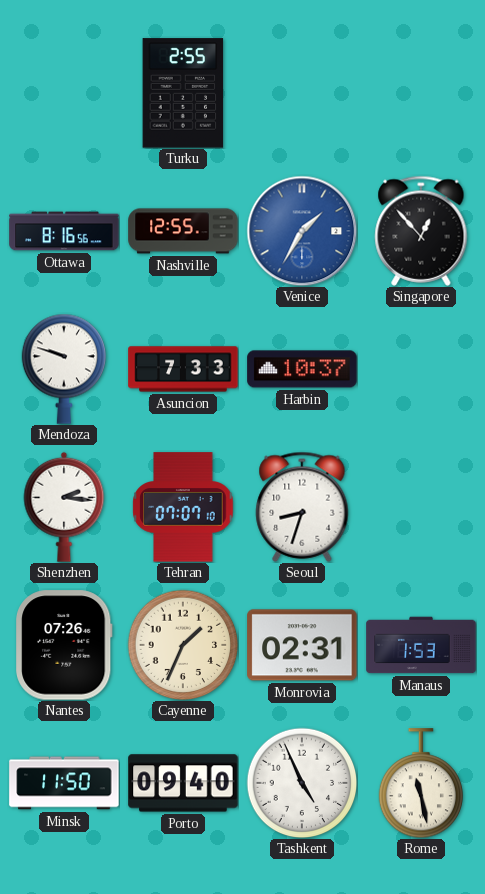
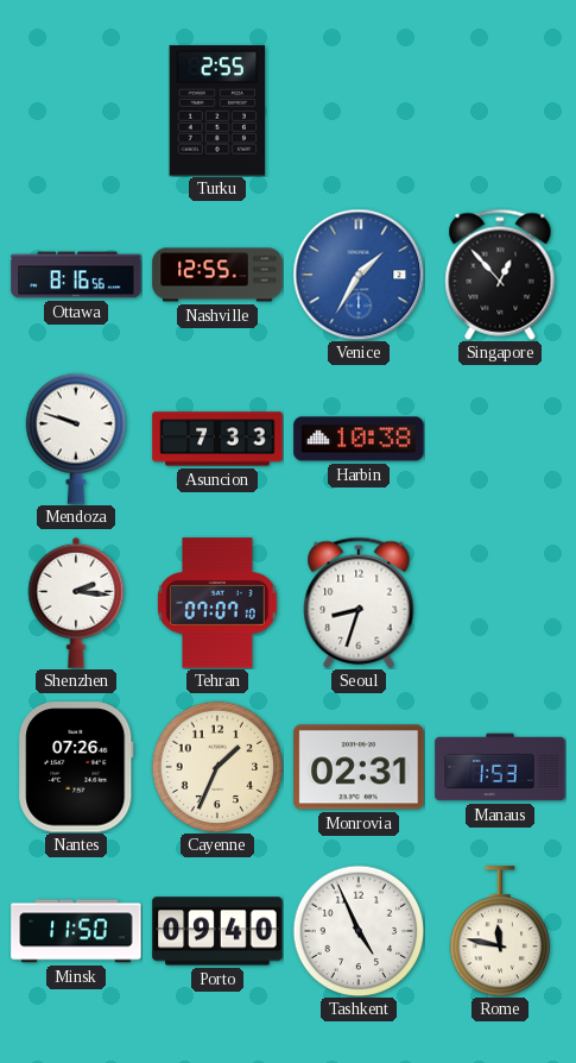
Harbin: 10:37 -> 10:38 (359, 439)
Rome: 11:28 -> 11:47 (499, 931)
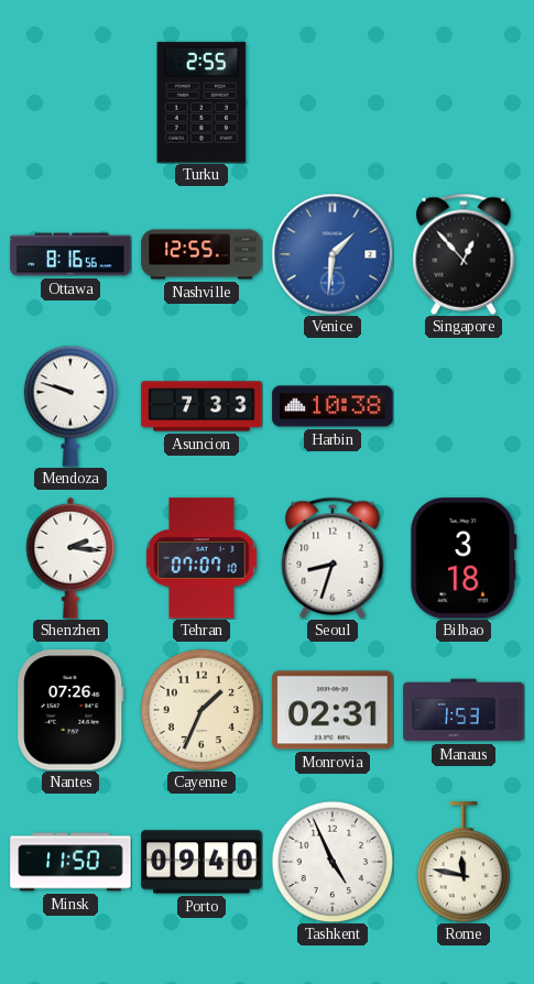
Venice: 1:35 -> 1:31 (333, 254)
Bilbao: none -> 3:18 (464, 558)
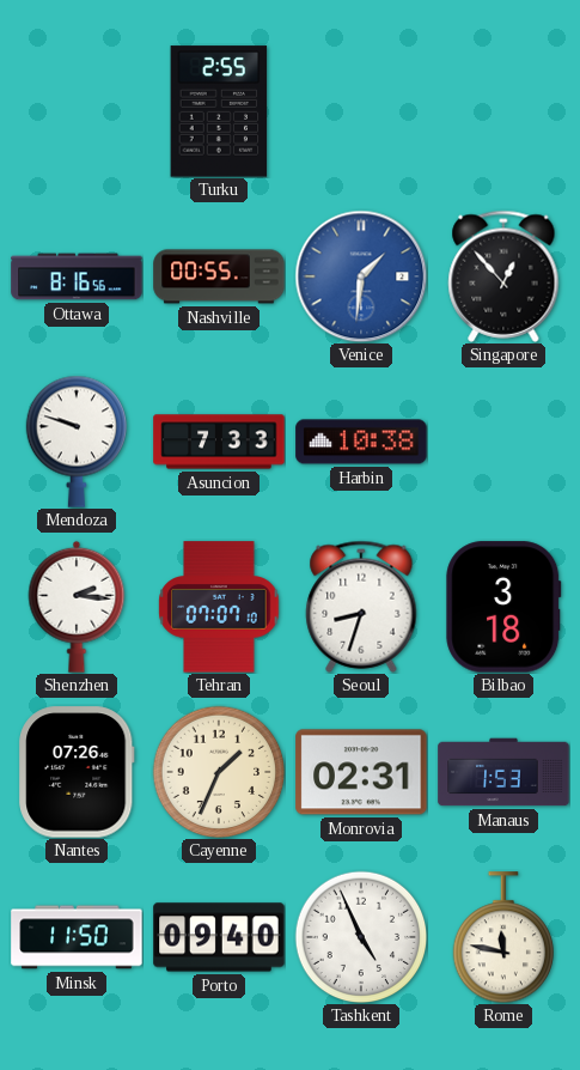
Nashville: 12:55 -> 00:55 (219, 276)
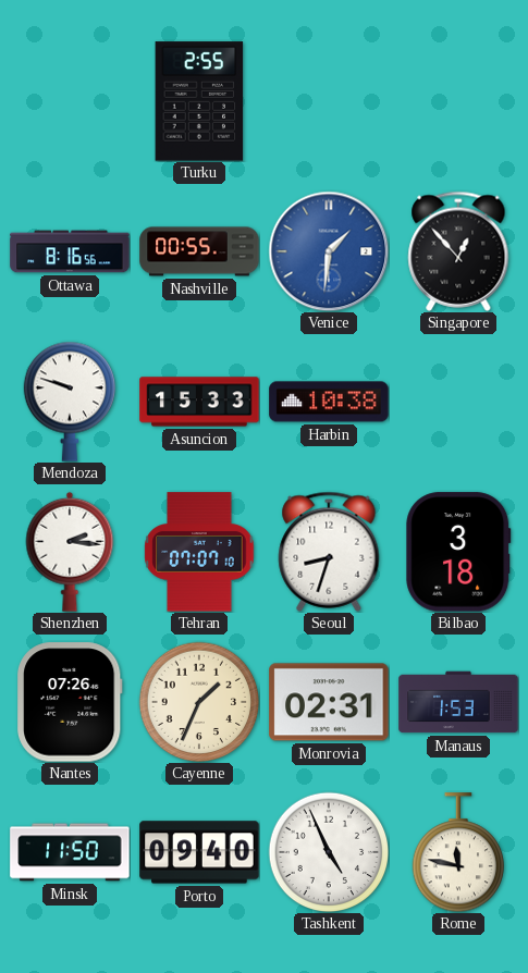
Asuncion: 7:33 -> 15:33 (199, 402)
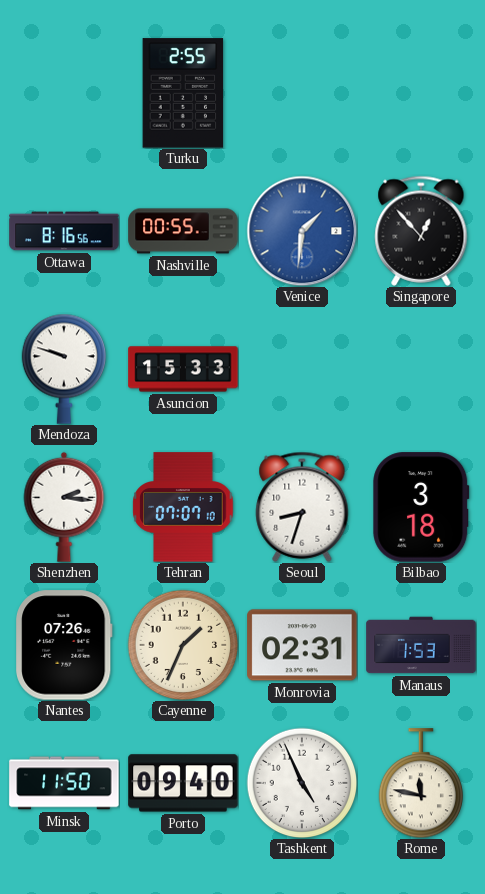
Harbin: 10:38 -> none (329, 402)
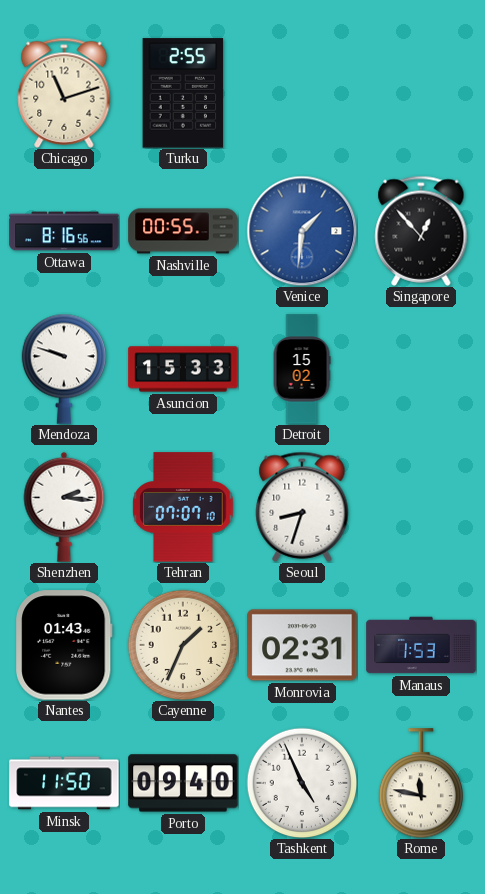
Chicago: none -> 11:12 (64, 93)
Detroit: none -> 15:02 (302, 369)
Bilbao: 3:18 -> none (421, 507)
Nantes: 07:26 -> 01:43 (65, 645)
